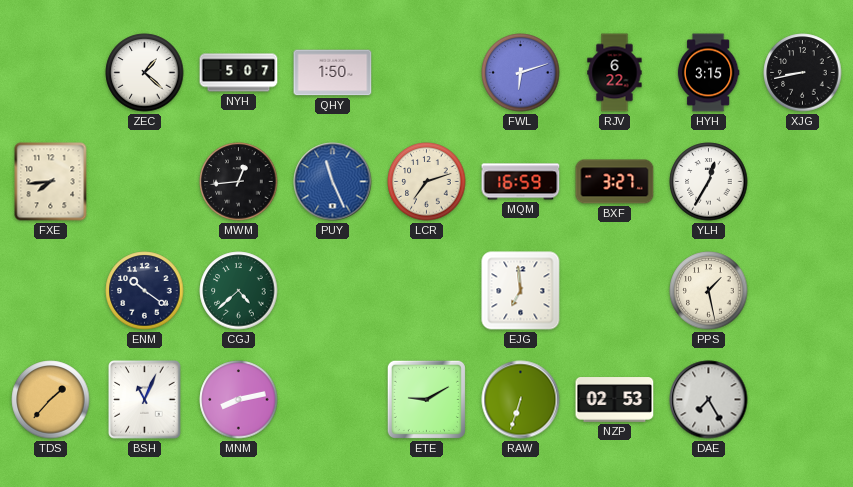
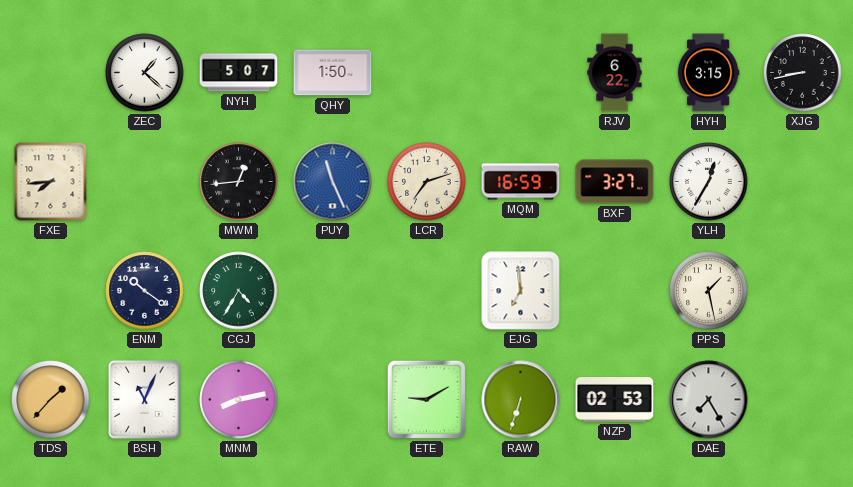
FWL: 6:12 -> none (521, 73)
CGJ: 4:38 -> 4:35 (239, 291)
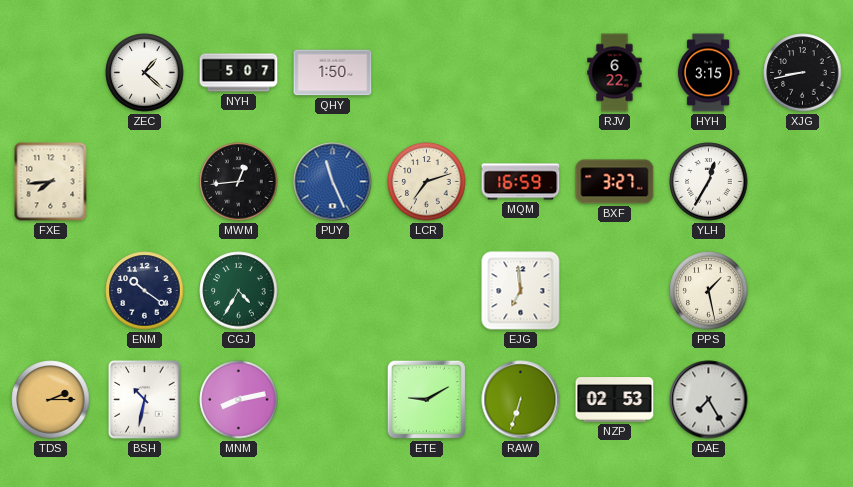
TDS: 1:37 -> 2:15 (51, 400)
BSH: 11:04 -> 10:32 (145, 400)
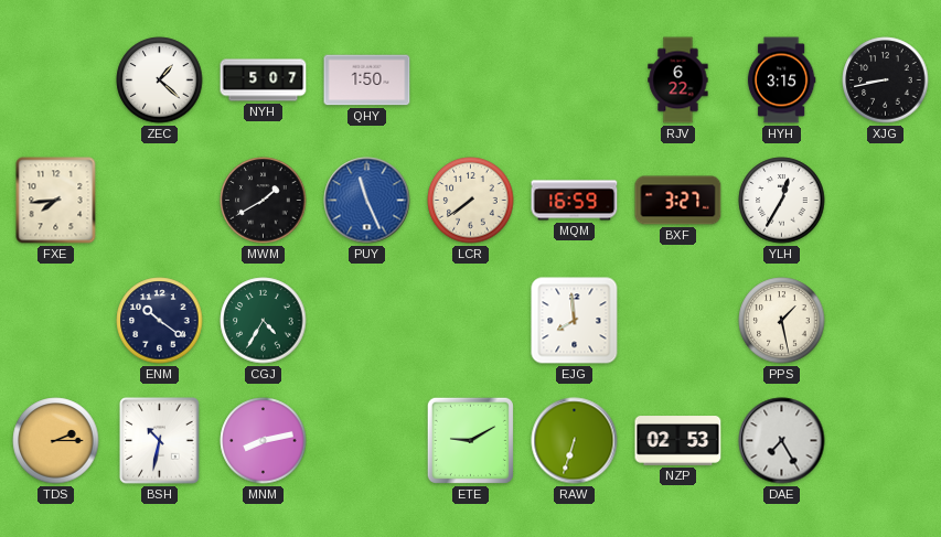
MWM: 12:44 -> 1:40 (264, 201)
LCR: 7:12 -> 7:39 (471, 201)
EJG: 6:59 -> 7:59 (575, 321)
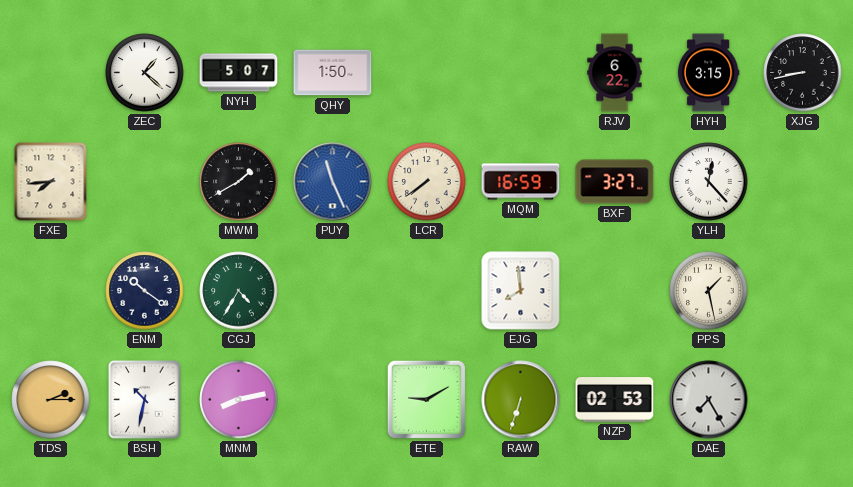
YLH: 12:35 -> 12:23 (709, 182)
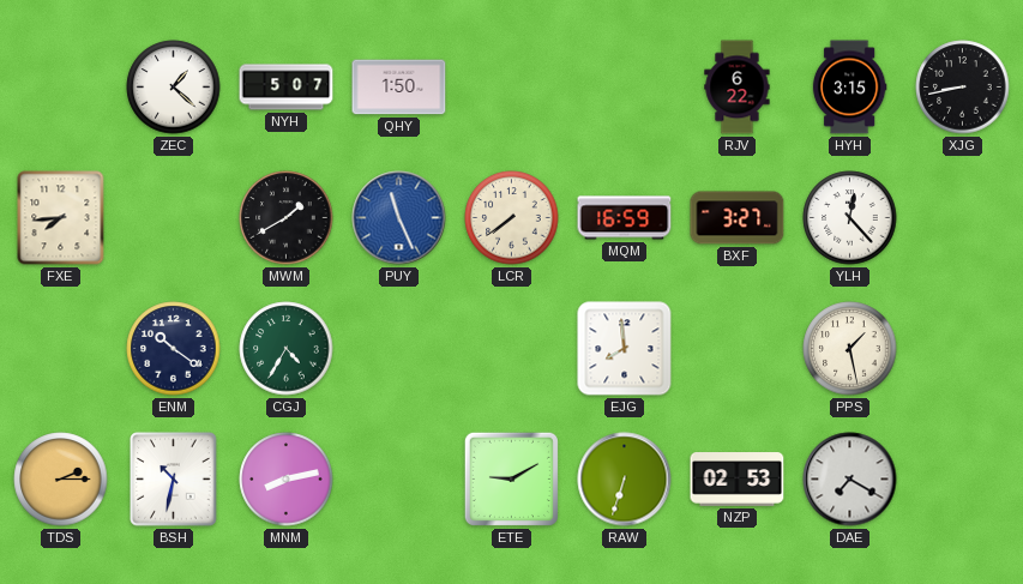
DAE: 7:25 -> 7:20 (850, 480)
